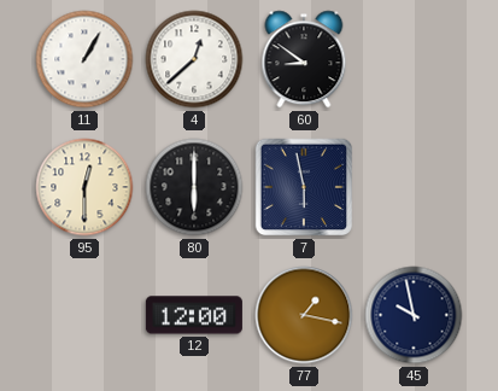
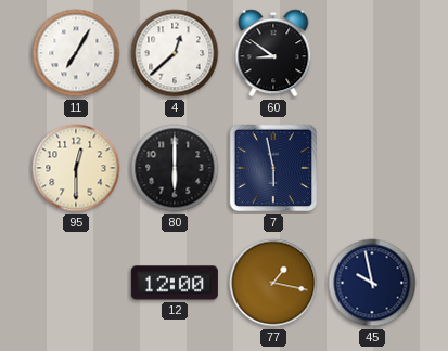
11: 1:05 -> 7:05 (76, 53)
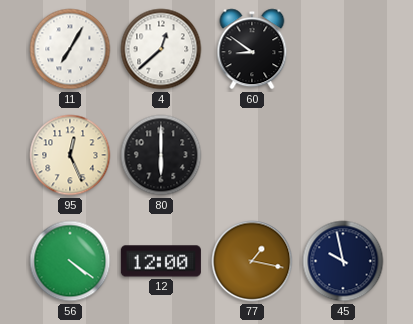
95: 12:30 -> 12:26 (70, 155)
7: 5:58 -> none (273, 168)
56: none -> 4:21 (70, 261)
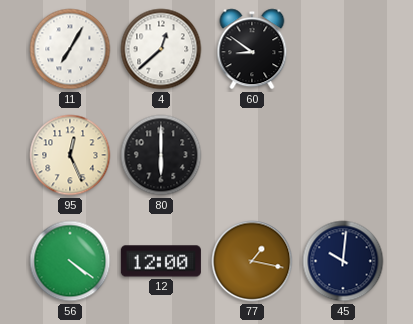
45: 9:58 -> 10:01 (343, 261)
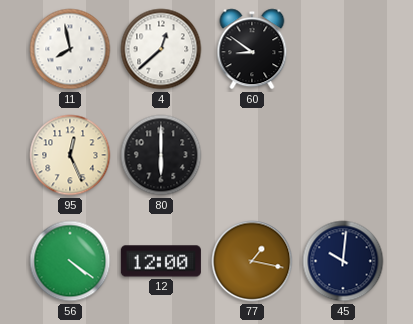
11: 7:05 -> 7:58 (70, 49)
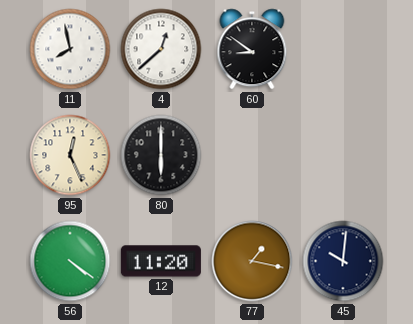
12: 12:00 -> 11:20 (161, 261)
